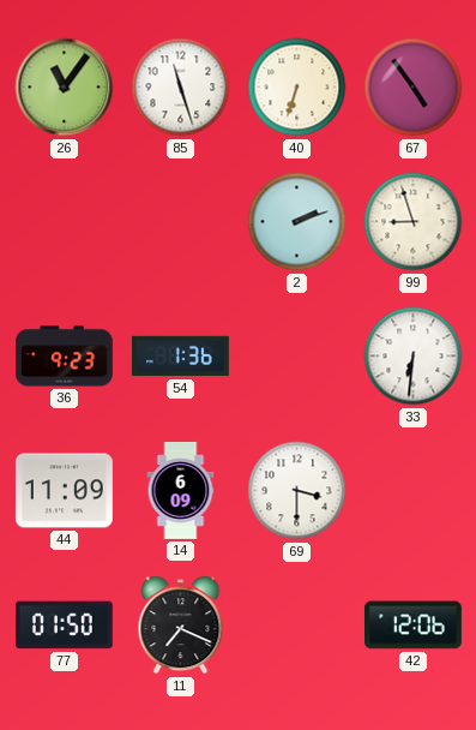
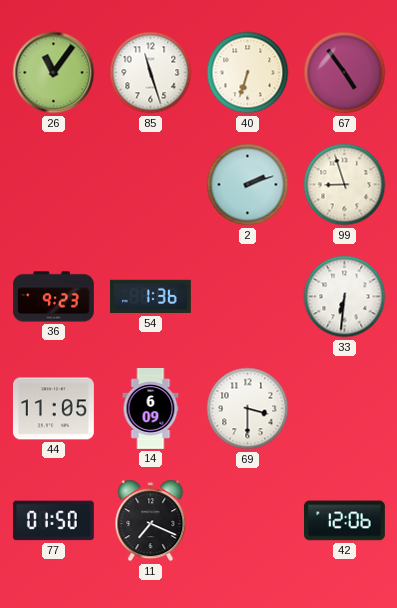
44: 11:09 -> 11:05 (53, 409)
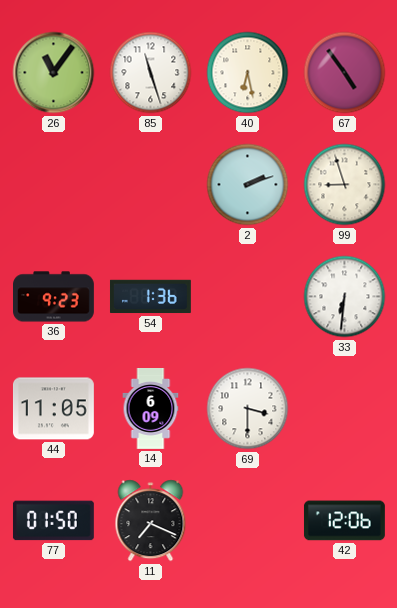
40: 6:33 -> 6:28 (248, 73)
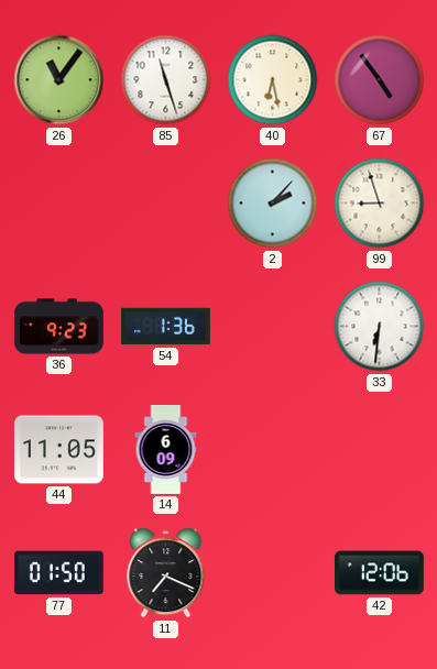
2: 2:12 -> 2:07 (273, 204)
69: 3:30 -> none (248, 409)
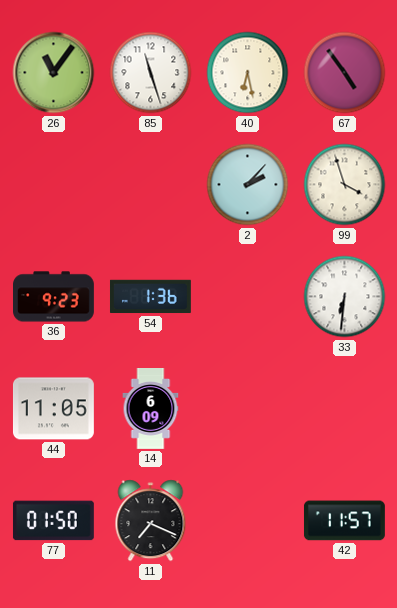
99: 8:57 -> 3:57 (345, 185)
42: 12:06 -> 11:57 (344, 521)
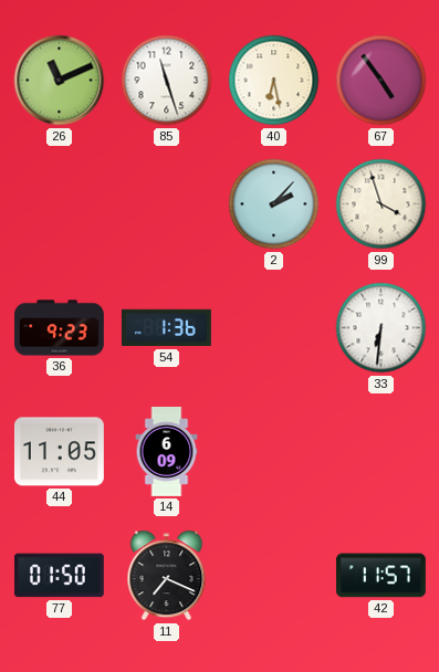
26: 11:06 -> 11:11 (60, 81)
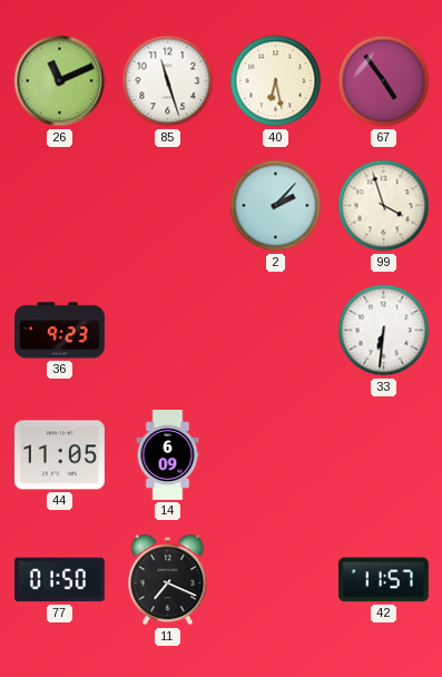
54: 1:36 -> none (166, 328)
